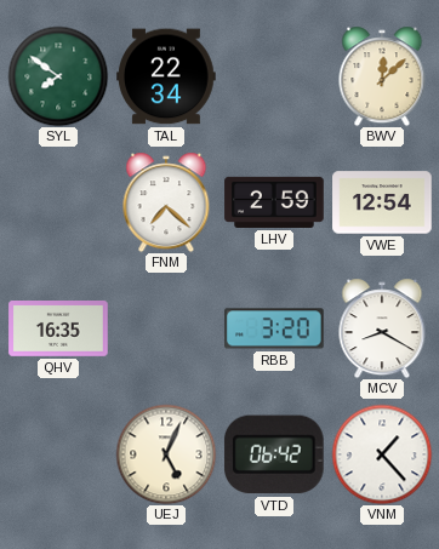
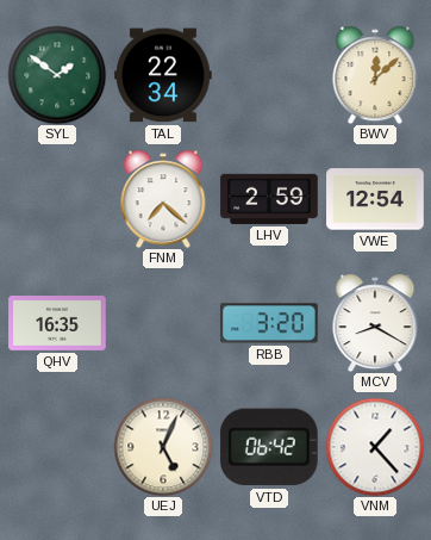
SYL: 7:51 -> 1:51 (57, 75)
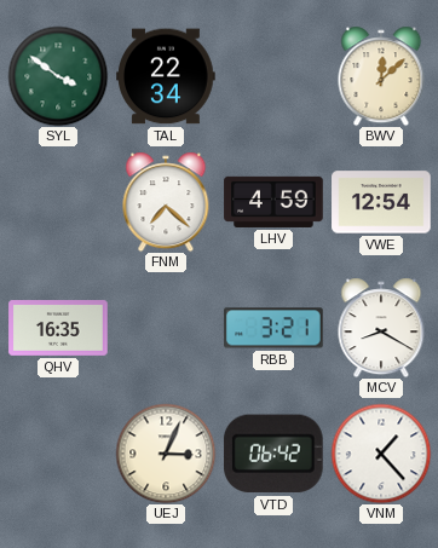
SYL: 1:51 -> 3:51 (58, 76)
LHV: 2:59 -> 4:59 (273, 202)
RBB: 3:20 -> 3:21 (273, 328)
UEJ: 5:04 -> 3:04 (166, 454)
